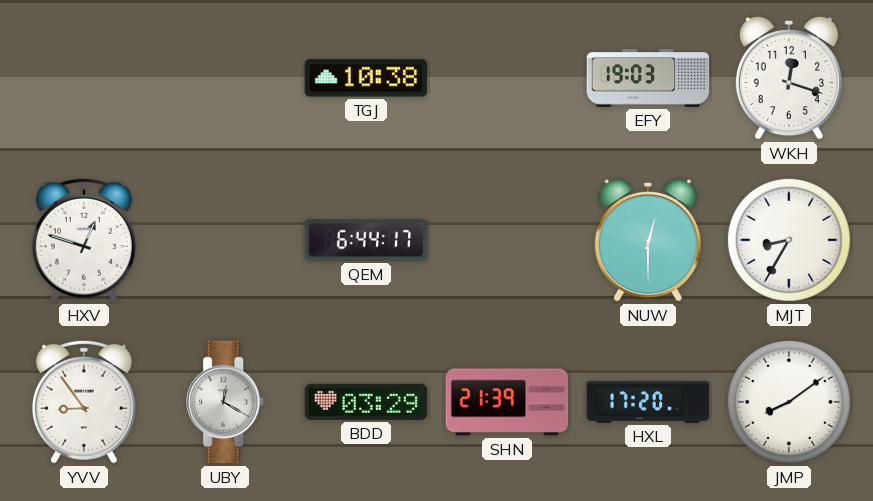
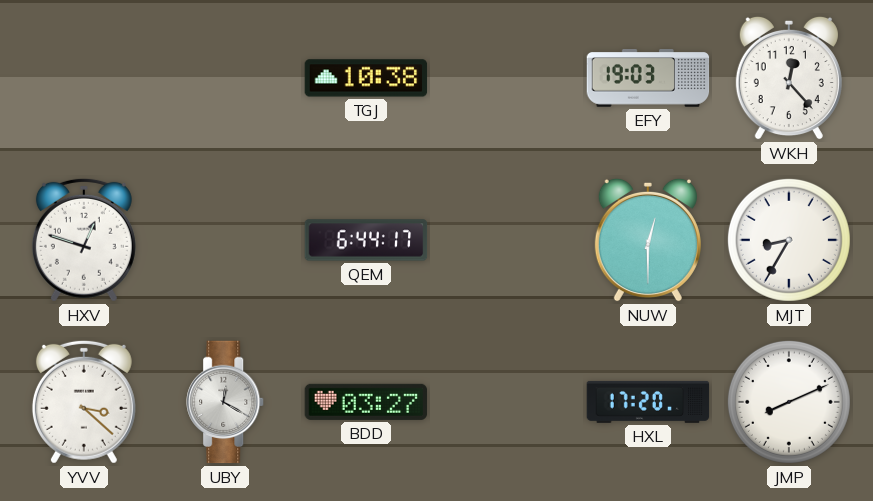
WKH: 12:18 -> 12:23 (789, 78)
YVV: 8:54 -> 3:22 (84, 402)
BDD: 03:29 -> 03:27 (366, 402)
SHN: 21:39 -> none (507, 402)
JMP: 8:09 -> 8:11 (789, 402)
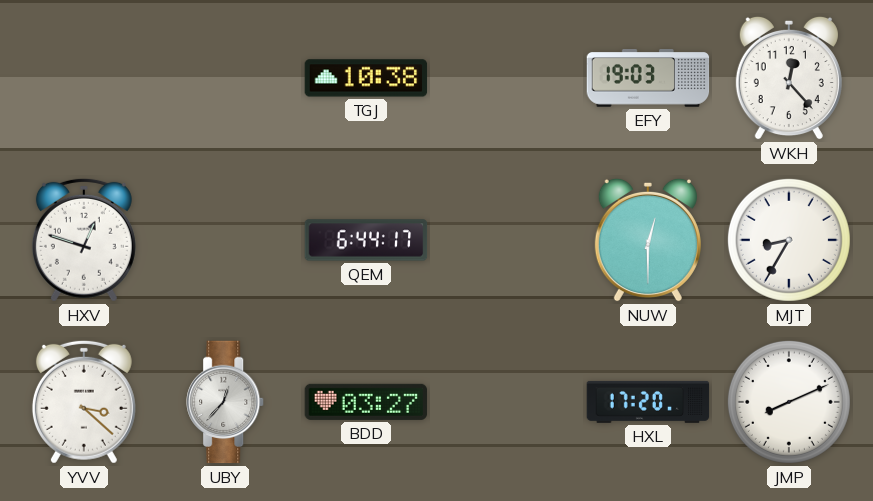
UBY: 12:20 -> 12:37 (226, 402)
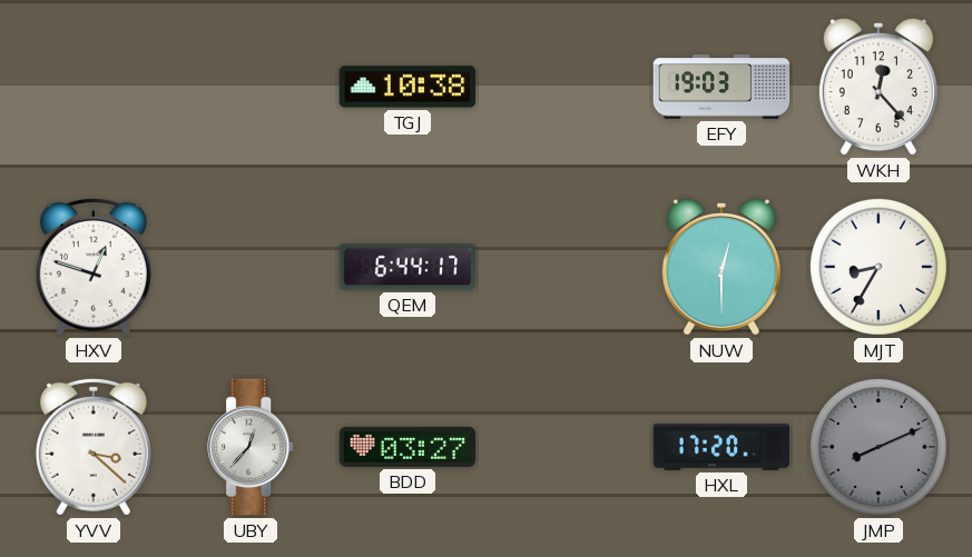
JMP dial: white -> grey (878, 447)
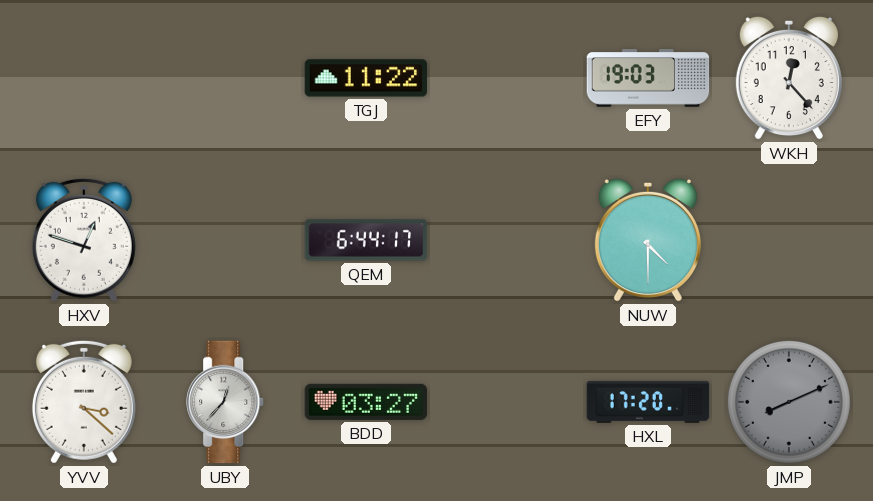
TGJ: 10:38 -> 11:22 (366, 78)
NUW: 12:30 -> 4:30 (648, 240)
MJT: 8:35 -> none (878, 267)
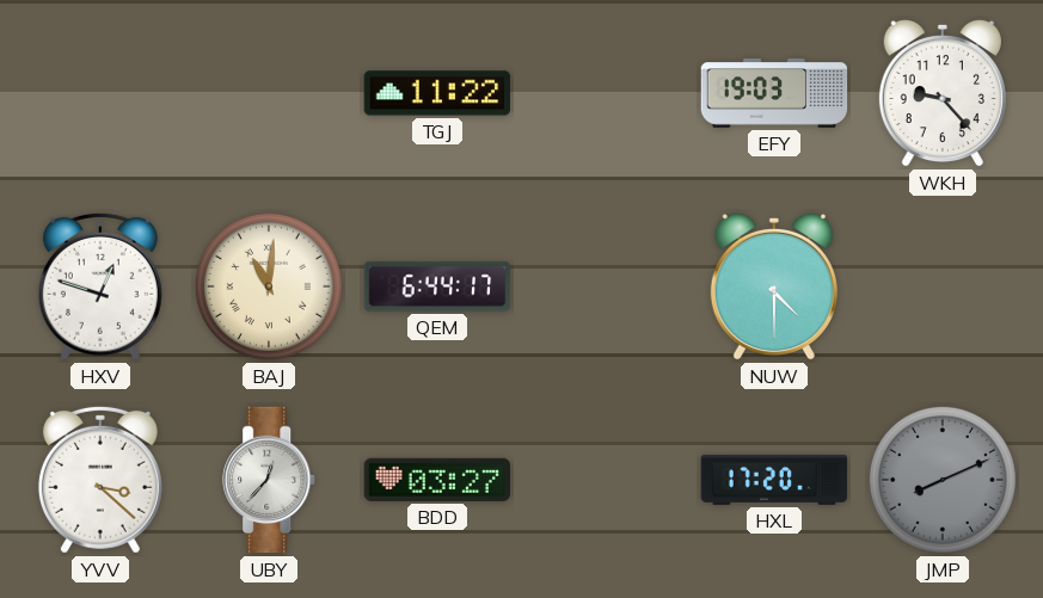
WKH: 12:23 -> 9:23 (943, 93)
BAJ: none -> 11:01 (269, 286)
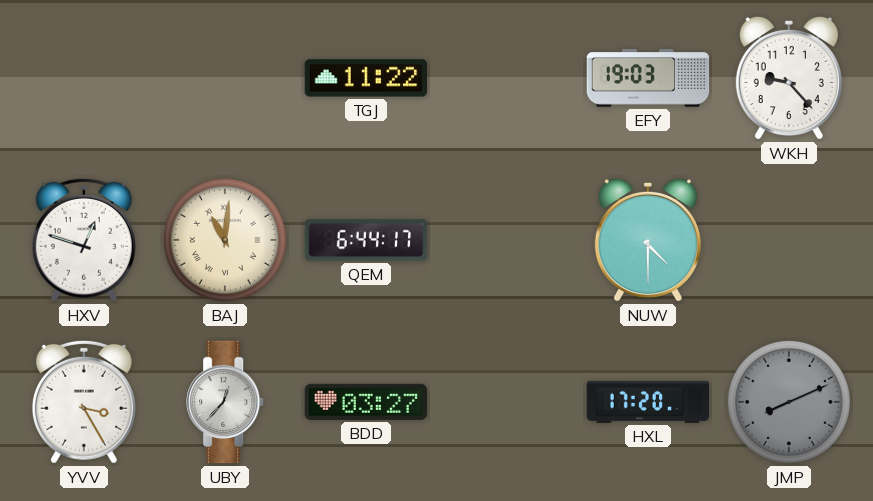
YVV: 3:22 -> 3:25 (84, 402)
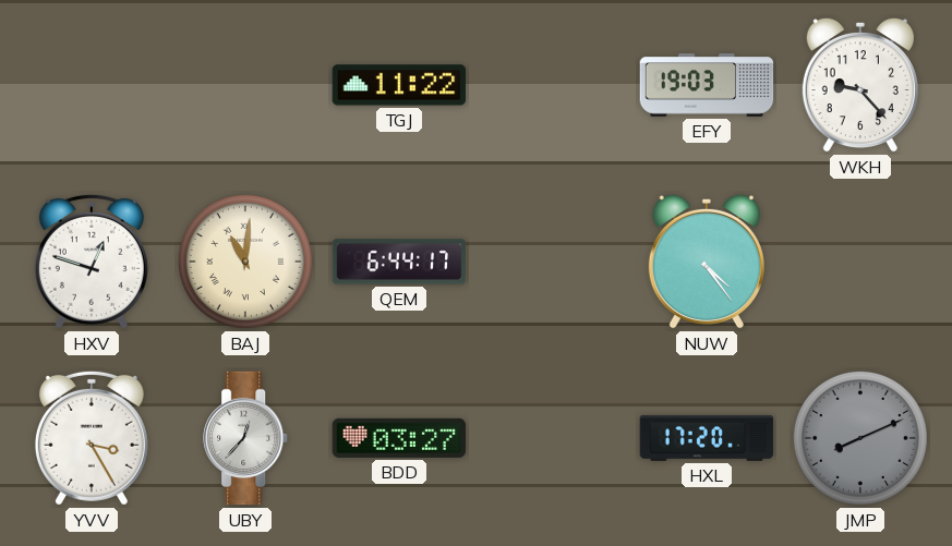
NUW: 4:30 -> 4:24 (707, 262)
